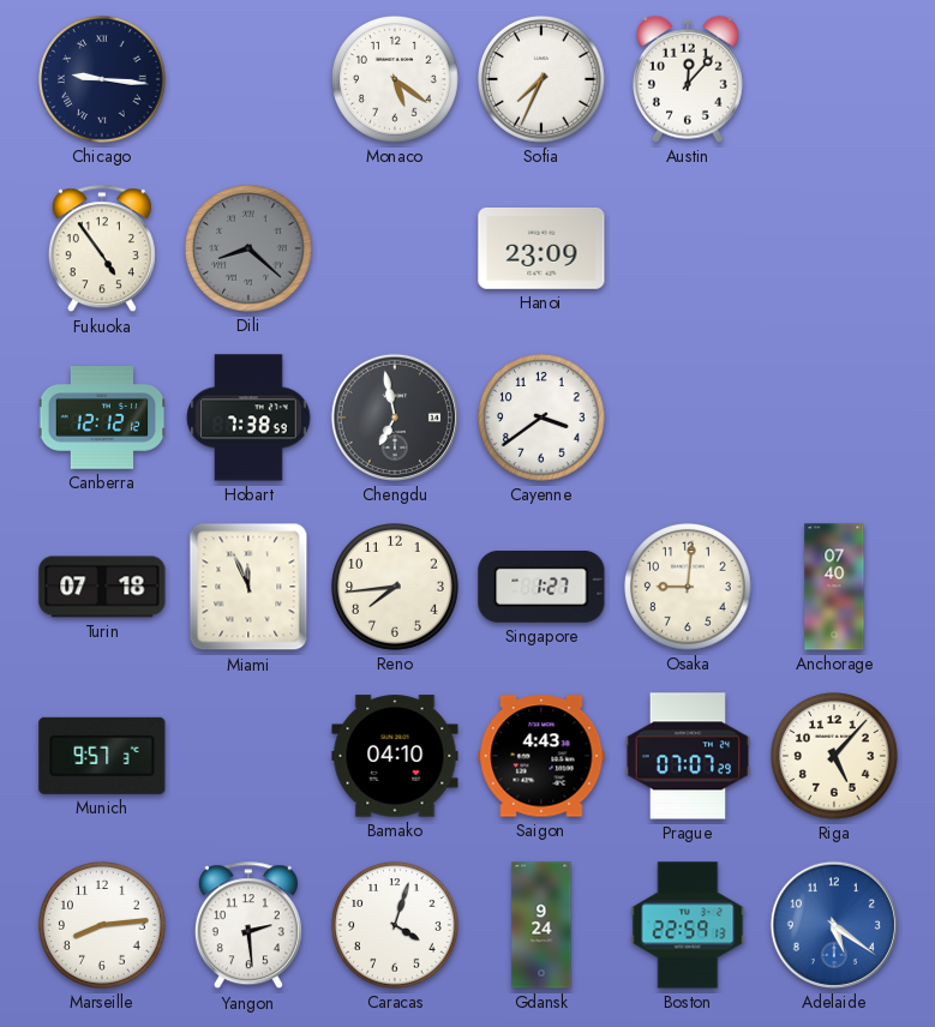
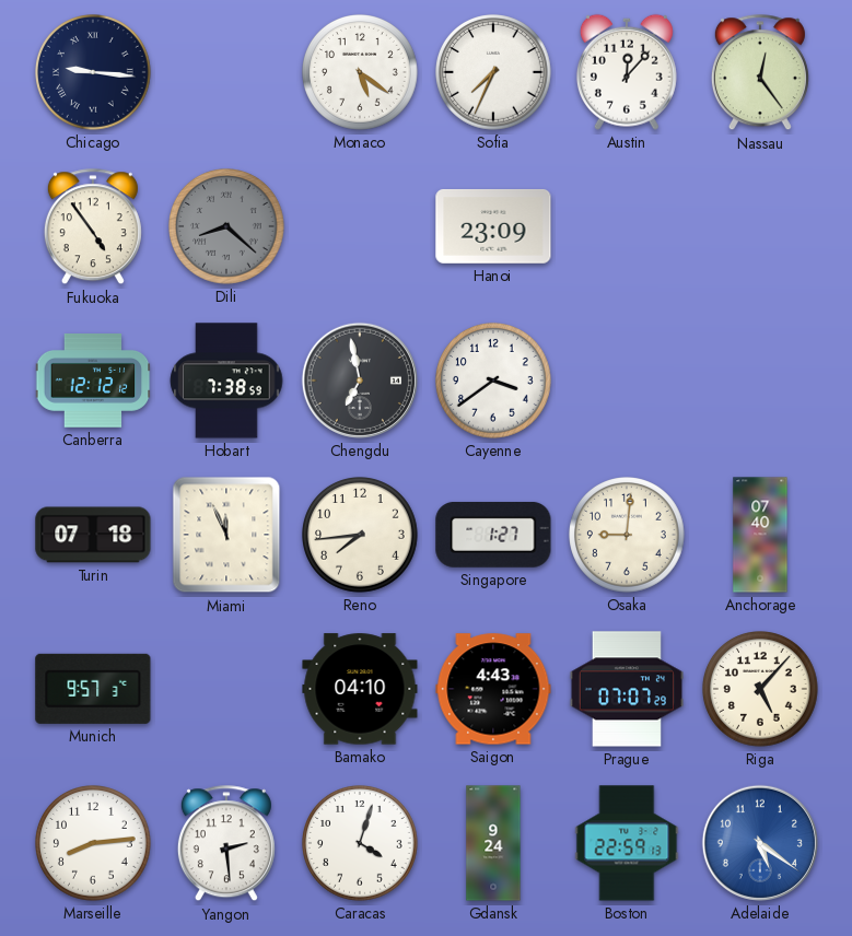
Nassau: none -> 12:24 (760, 73)
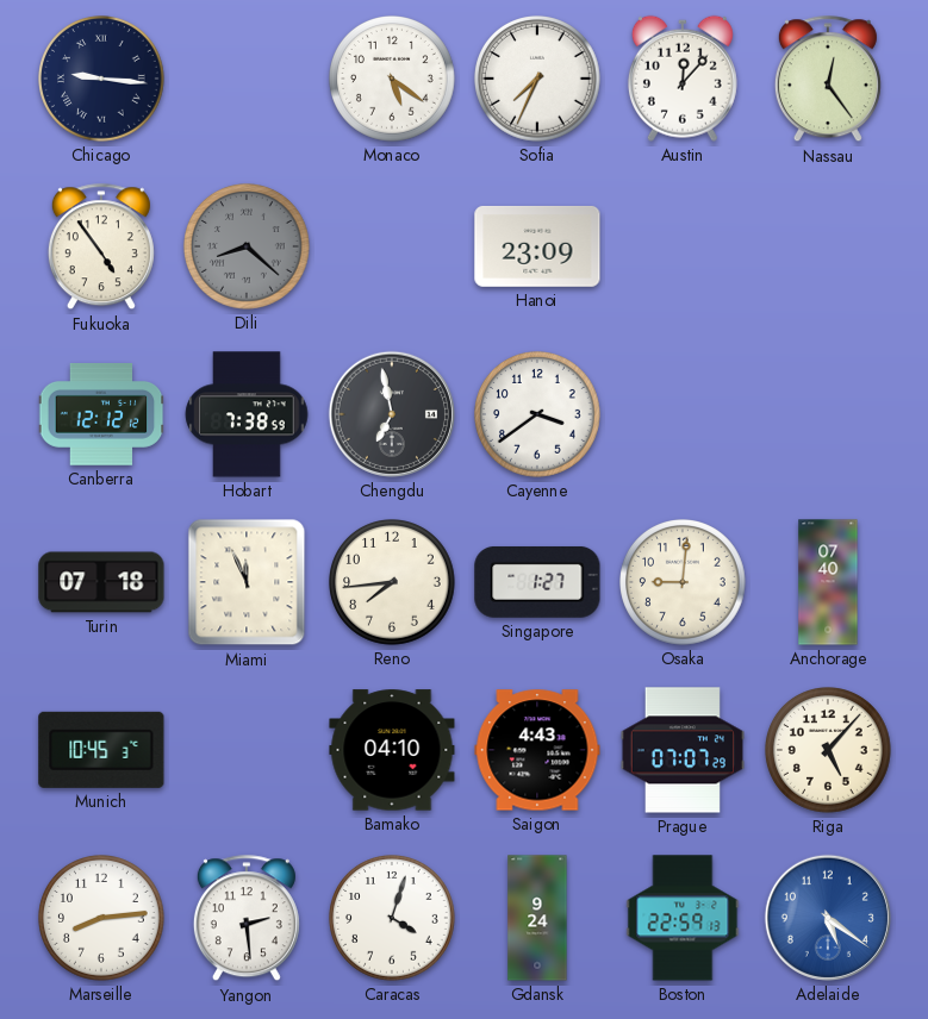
Munich: 9:57 -> 10:45 (101, 750)
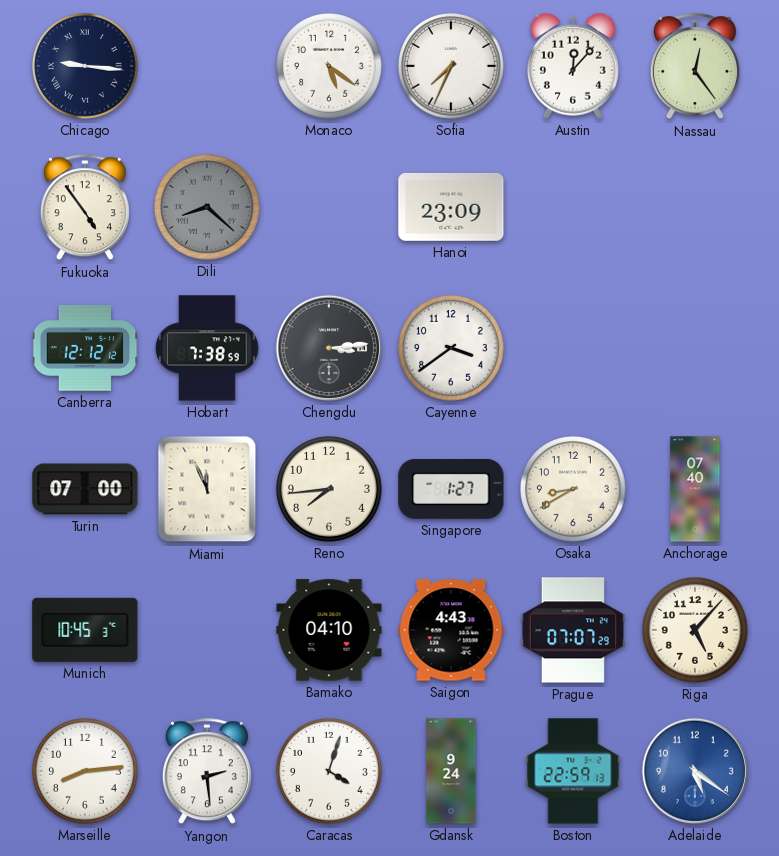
Chengdu: 6:58 -> 3:14 (329, 348)
Turin: 07:18 -> 07:00 (85, 489)
Osaka: 9:01 -> 8:40 (574, 490)
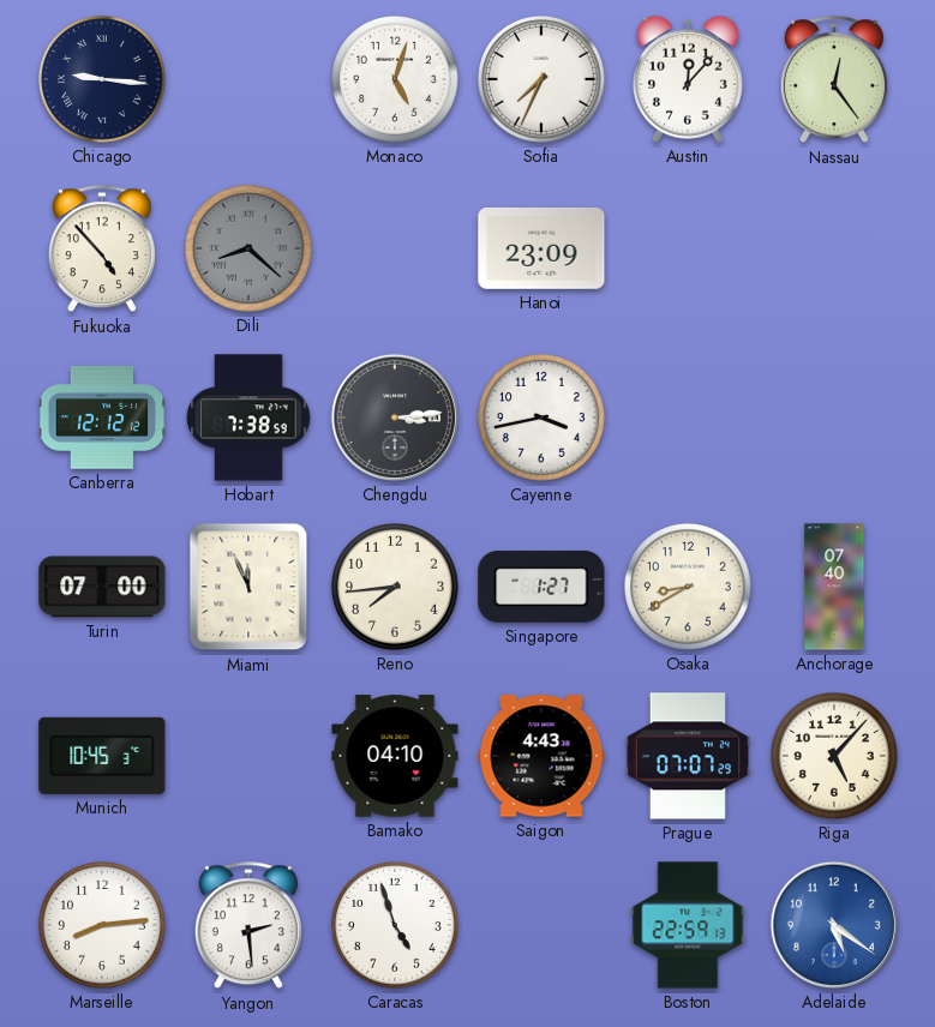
Monaco: 5:21 -> 5:03 (396, 80)
Fukuoka: 4:54 -> 4:53 (102, 250)
Cayenne: 3:39 -> 3:43 (543, 419)
Caracas: 4:03 -> 4:57 (396, 926)
Gdansk: 9:24 -> none (451, 771)
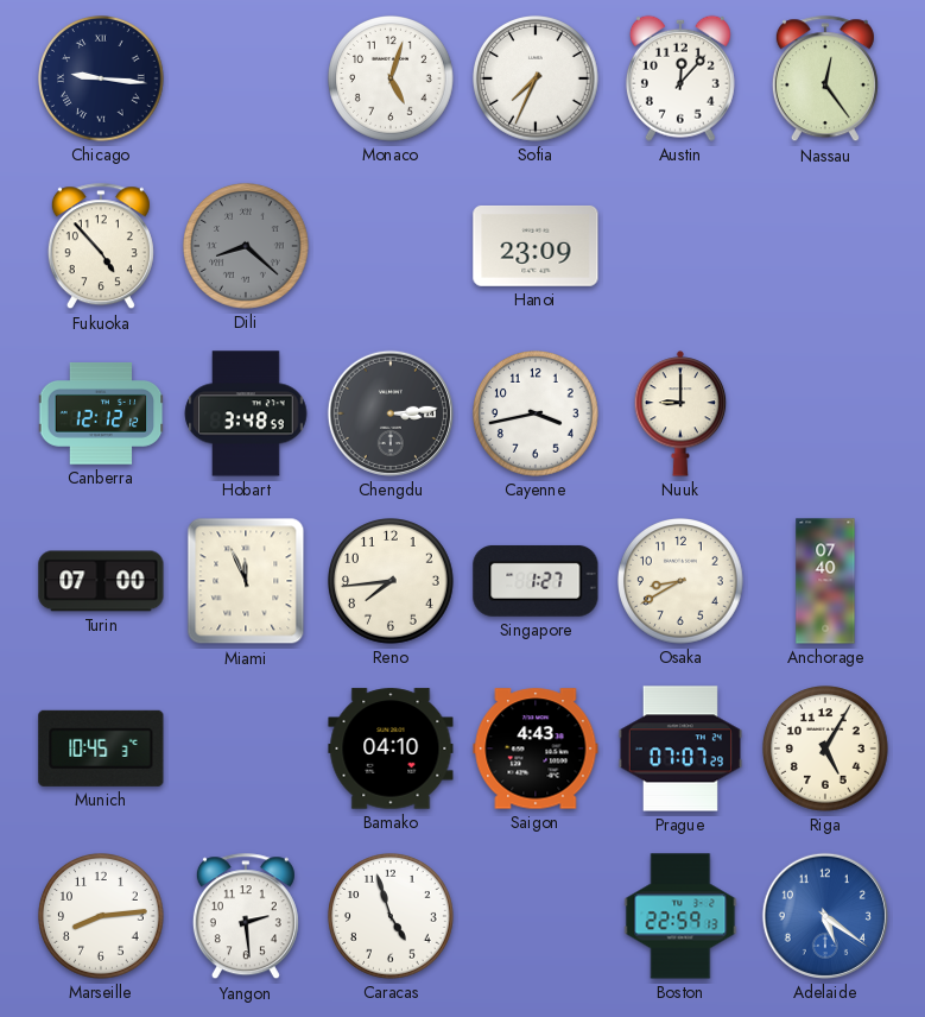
Hobart: 7:38 -> 3:48 (246, 413)
Nuuk: none -> 9:00 (680, 413)
Riga: 5:07 -> 5:05 (826, 750)
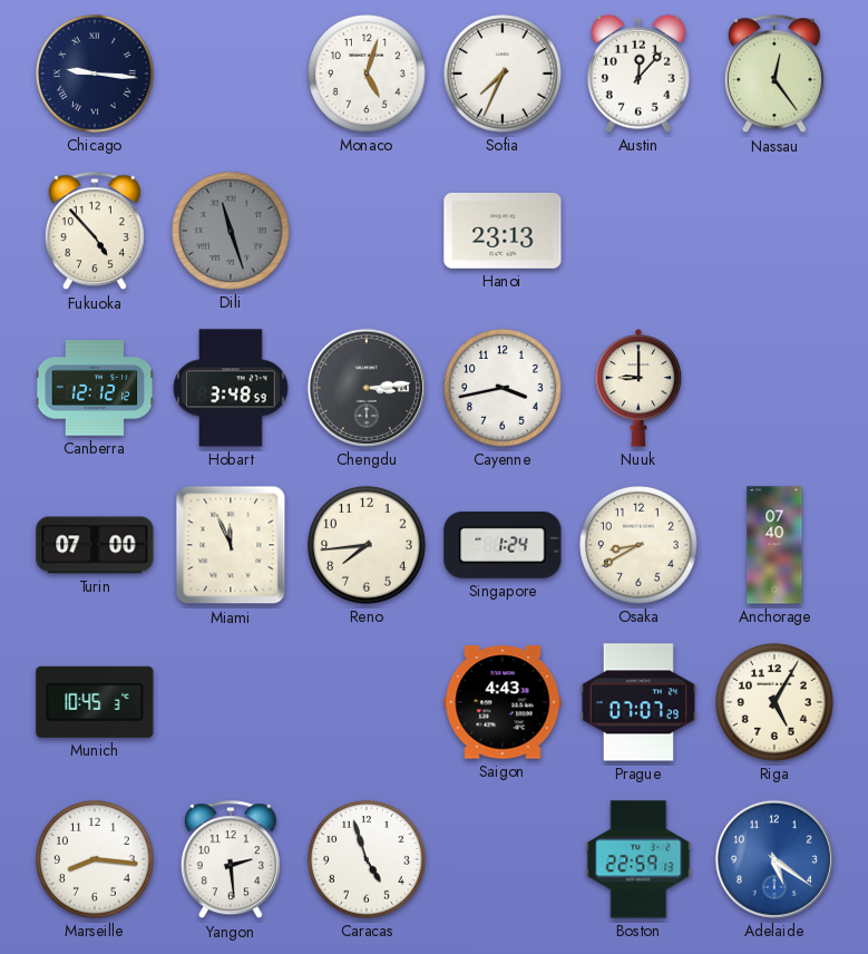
Dili: 8:22 -> 11:27 (232, 232)
Hanoi: 23:09 -> 23:13 (503, 231)
Singapore: 1:27 -> 1:24 (503, 545)
Bamako: 04:10 -> none (391, 748)
Marseille: 8:14 -> 8:16 (96, 860)
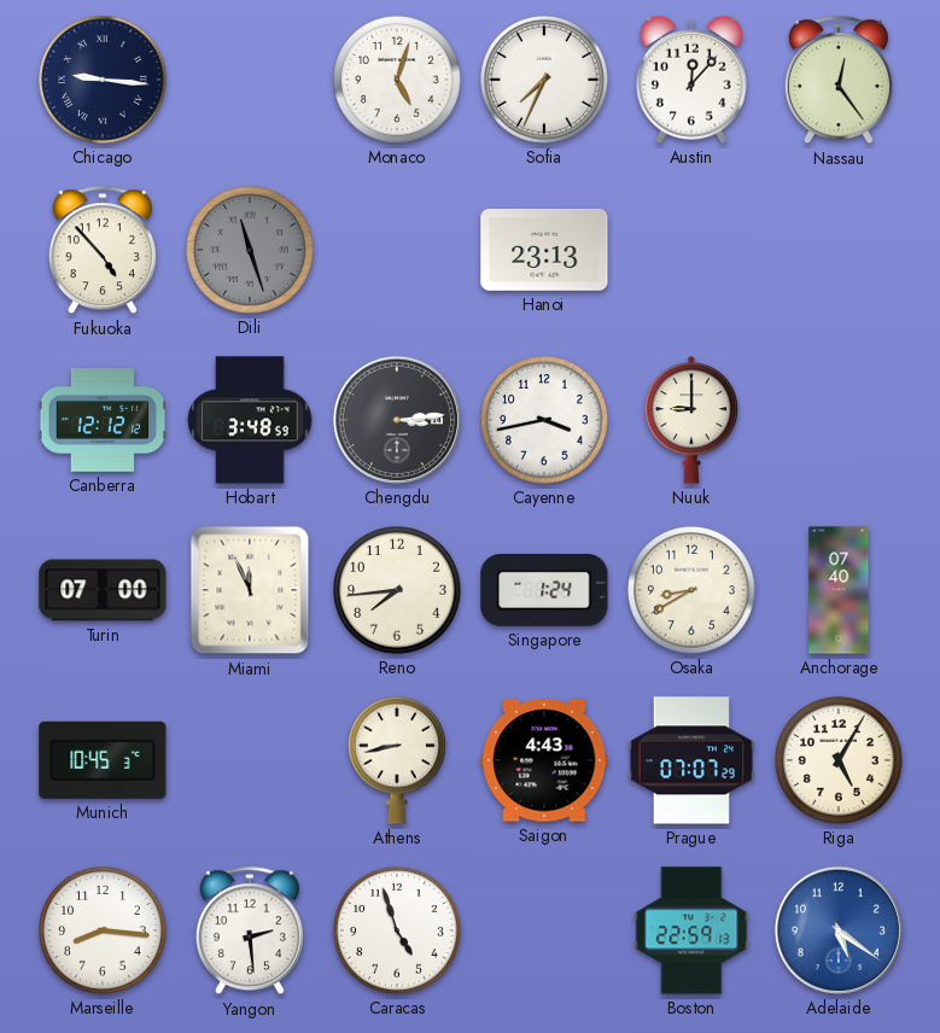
Athens: none -> 8:43 (397, 760)
